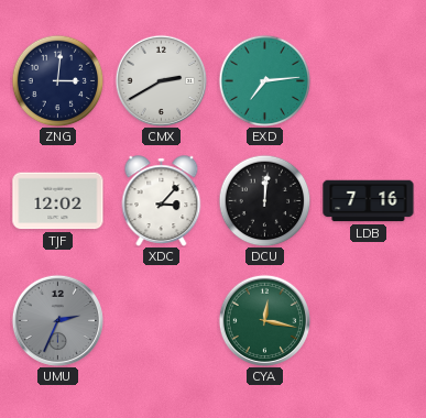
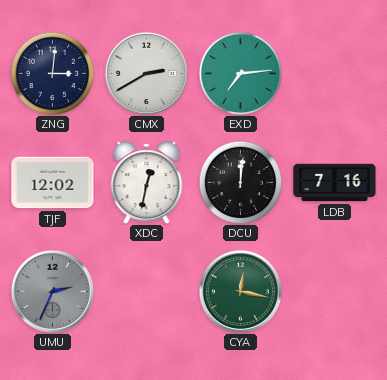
XDC: 3:07 -> 12:32 (147, 183)
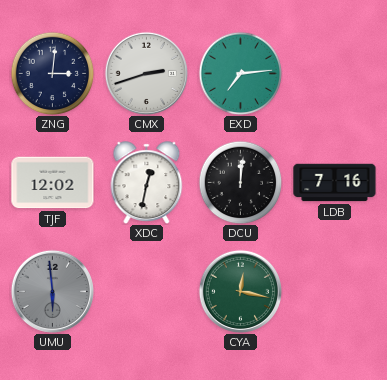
CMX: 2:40 -> 2:42 (146, 73)
UMU: 2:34 -> 5:59 (52, 291)
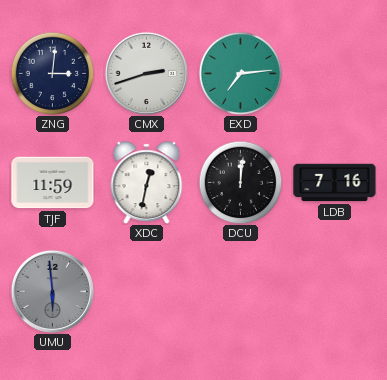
TJF: 12:02 -> 11:59 (53, 183)
CYA: 12:17 -> none (240, 291)
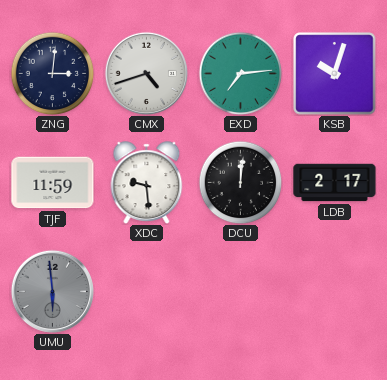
CMX: 2:42 -> 4:42 (146, 73)
KSB: none -> 10:03 (335, 74)
XDC: 12:32 -> 9:29 (147, 183)
LDB: 7:16 -> 2:17 (335, 183)
